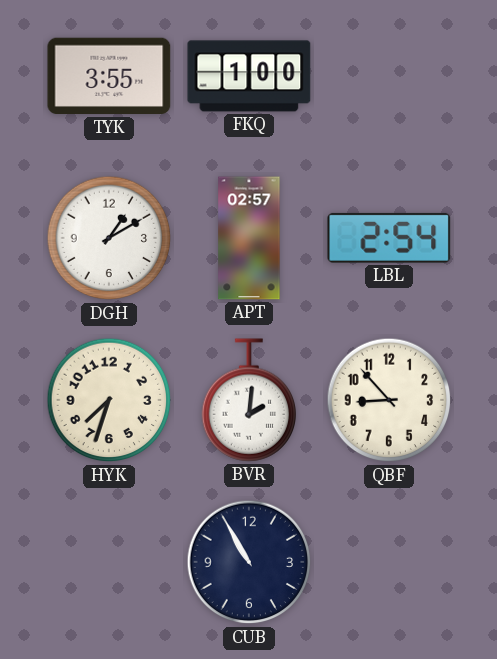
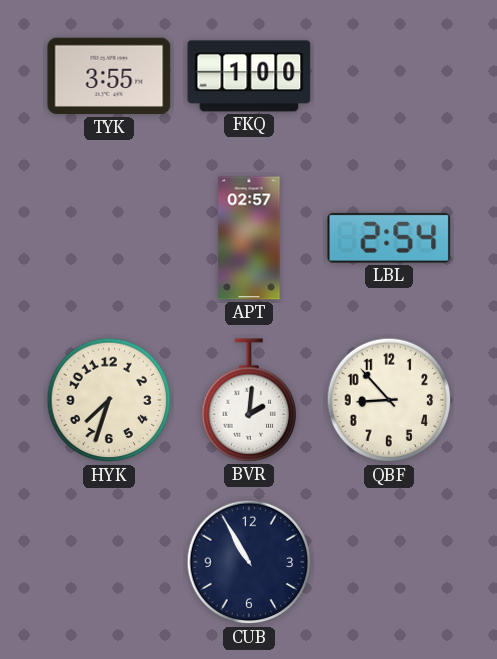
DGH: 1:10 -> none (109, 238)
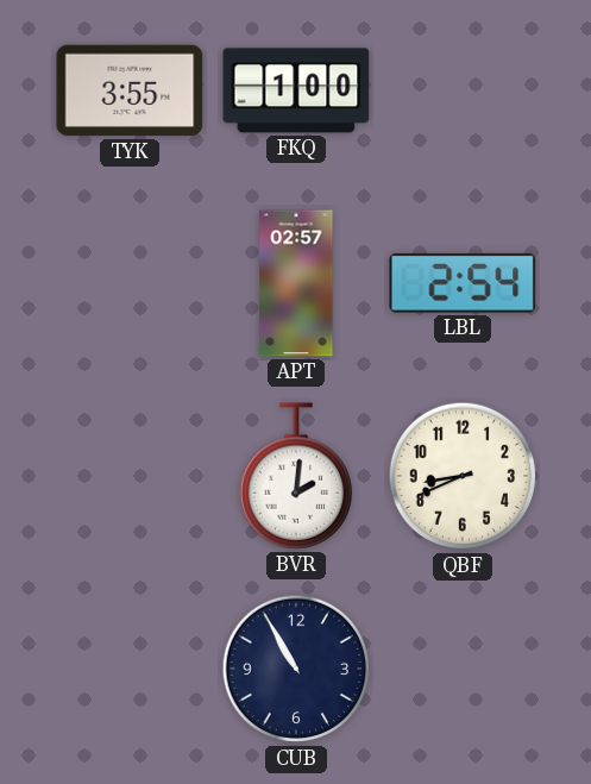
HYK: 7:33 -> none (109, 400)
QBF: 8:53 -> 8:41 (463, 476)
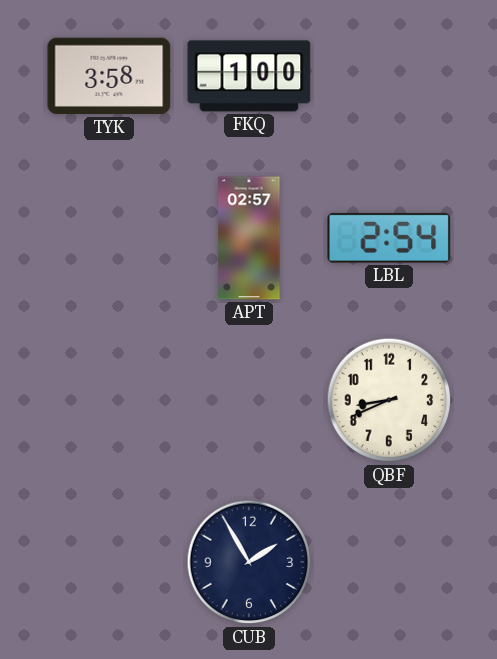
TYK: 3:55 -> 3:58 (109, 76)
BVR: 2:01 -> none (295, 476)
CUB: 10:55 -> 1:55 (249, 562)
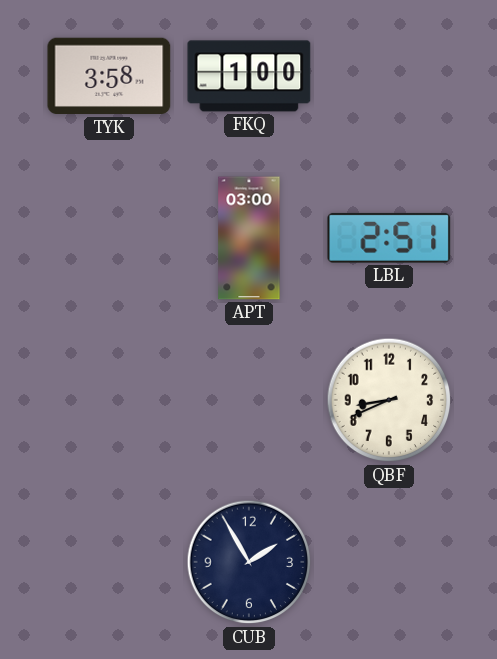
APT: 02:57 -> 03:00 (249, 238)
LBL: 2:54 -> 2:51 (389, 238)
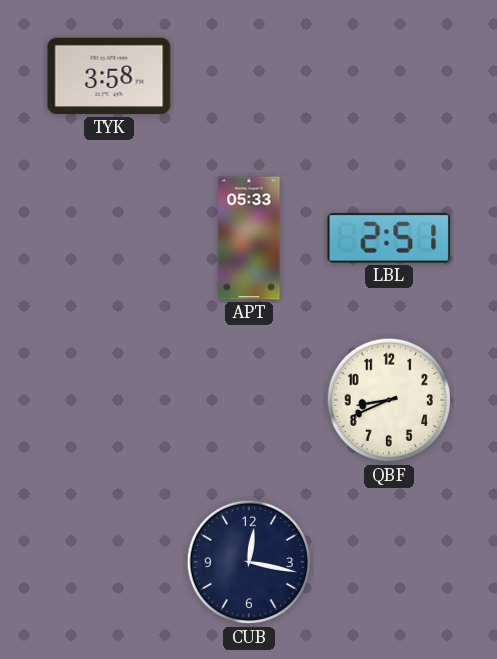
FKQ: 1:00 -> none (249, 76)
APT: 03:00 -> 05:33 (249, 238)
CUB: 1:55 -> 12:17 (249, 562)
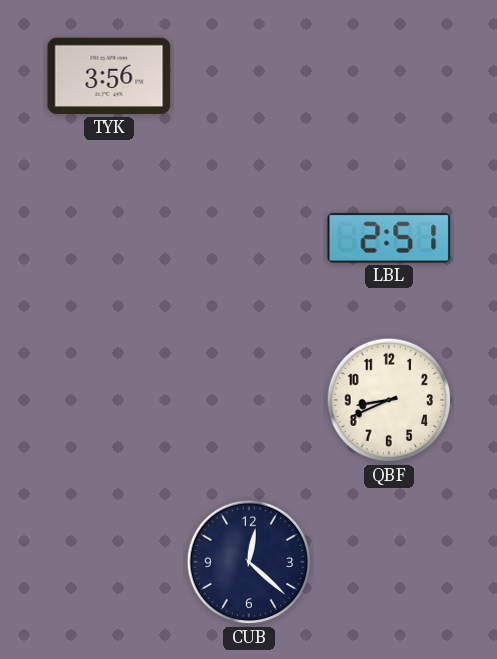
TYK: 3:58 -> 3:56 (109, 76)
APT: 05:33 -> none (249, 238)
CUB: 12:17 -> 12:22 (249, 562)
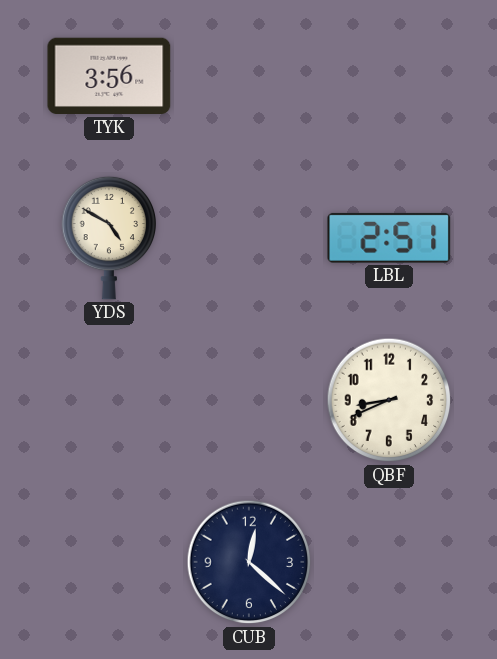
YDS: none -> 4:50 (108, 238)
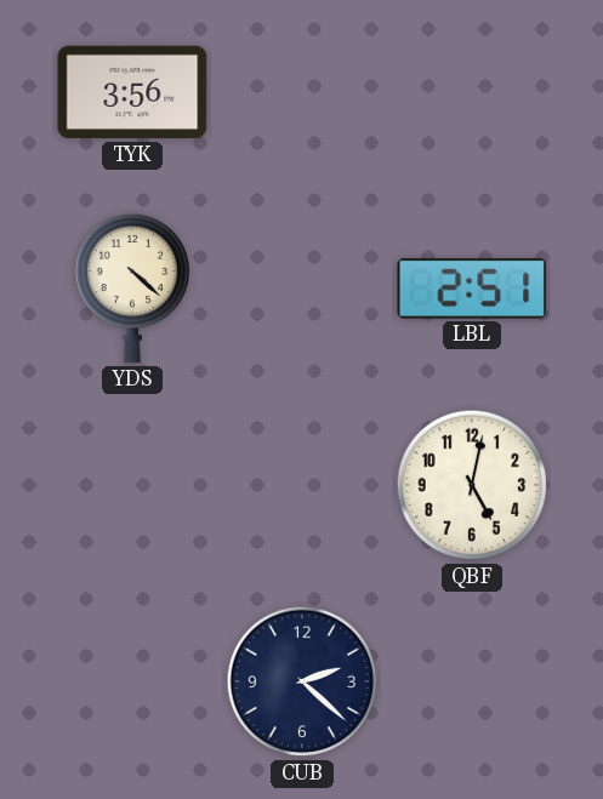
YDS: 4:50 -> 4:22 (131, 289)
QBF: 8:41 -> 5:02 (472, 485)
CUB: 12:22 -> 2:22 (302, 681)
